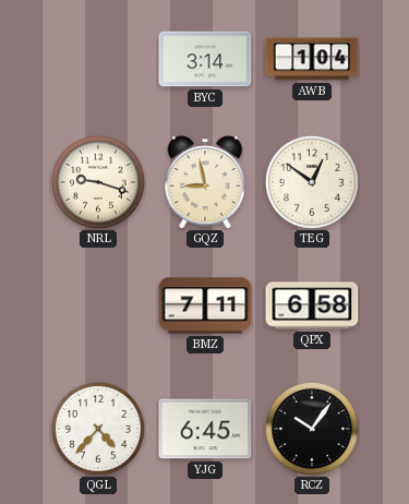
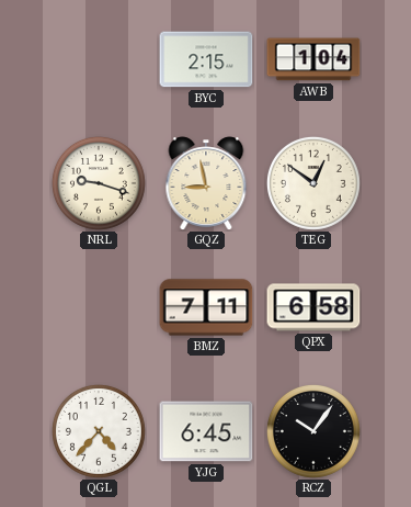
BYC: 3:14 -> 2:15 (206, 59)
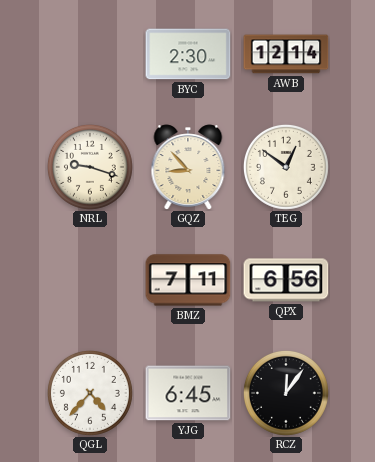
BYC: 2:15 -> 2:30 (188, 54)
AWB: 1:04 -> 12:14 (286, 54)
GQZ: 8:58 -> 8:53 (188, 167)
QPX: 6:58 -> 6:56 (286, 280)
RCZ: 10:06 -> 12:06 (286, 393)
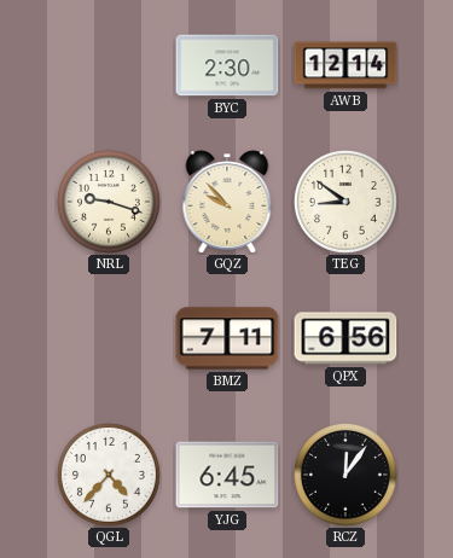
GQZ: 8:53 -> 9:53 (227, 202)
TEG: 12:51 -> 8:51 (345, 202)
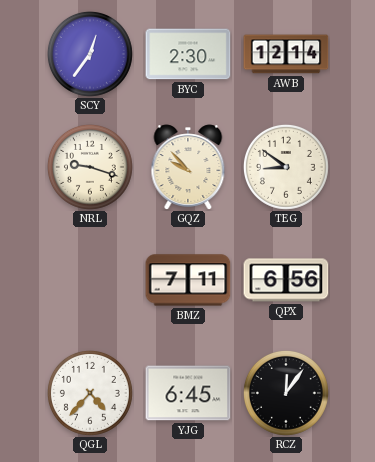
SCY: none -> 12:36 (90, 54)
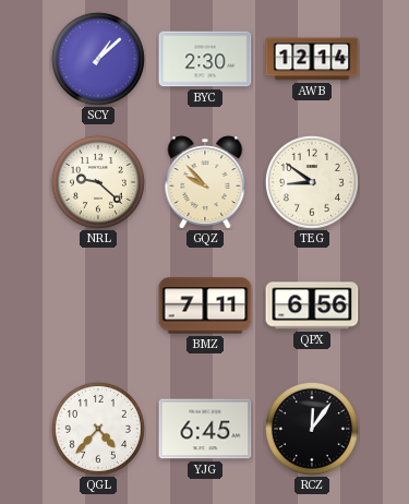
SCY: 12:36 -> 1:08 (98, 59)
NRL: 9:18 -> 9:22 (98, 182)
